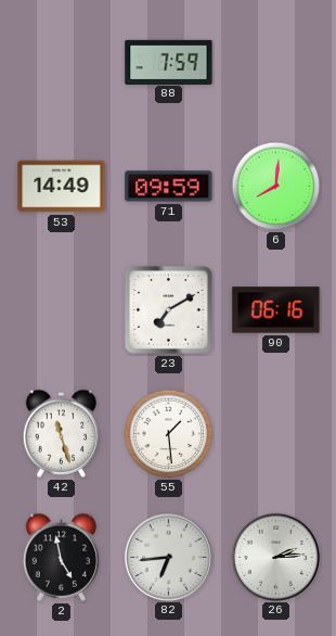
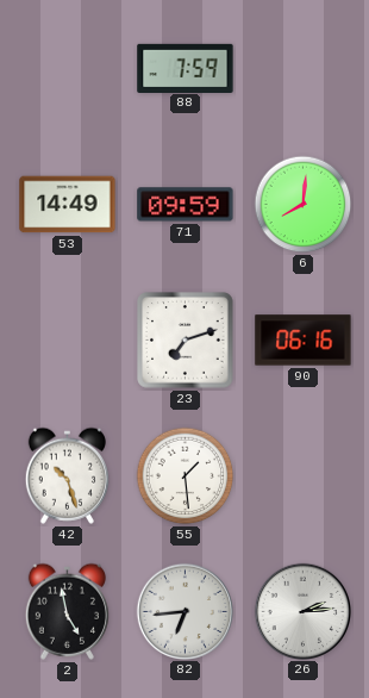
23: 7:10 -> 7:12 (186, 341)
42: 11:27 -> 10:27 (67, 475)
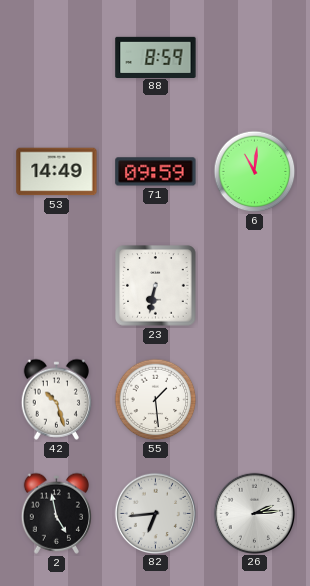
88: 7:59 -> 8:59 (156, 57)
6: 8:01 -> 11:01 (255, 172)
23: 7:12 -> 6:32 (156, 286)
90: 06:16 -> none (304, 341)
